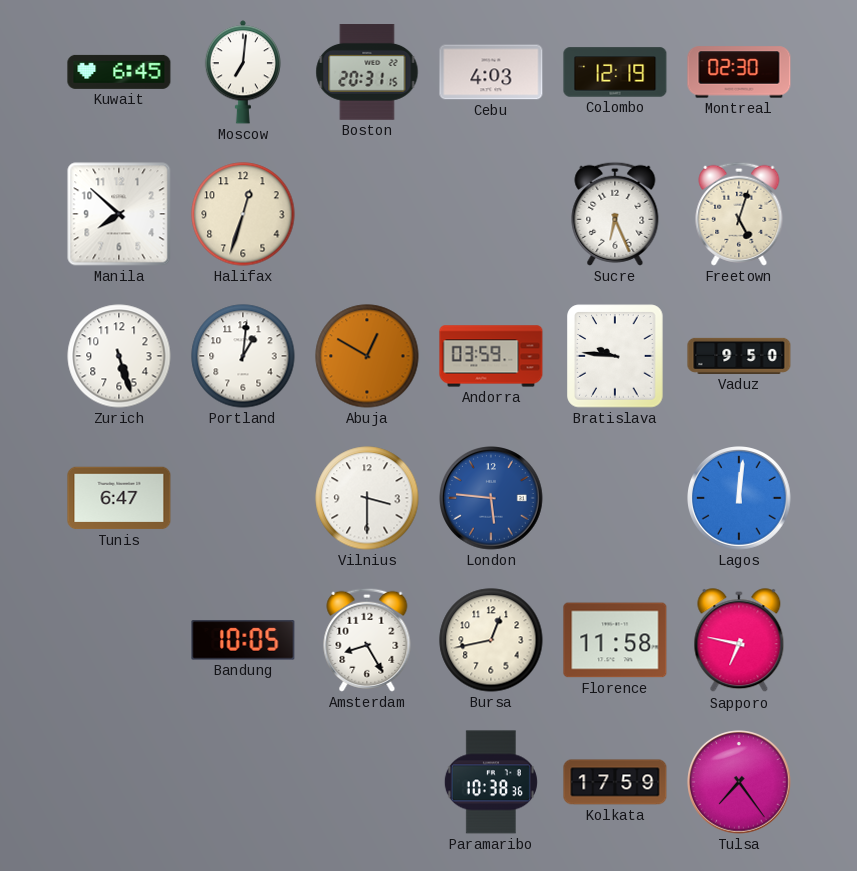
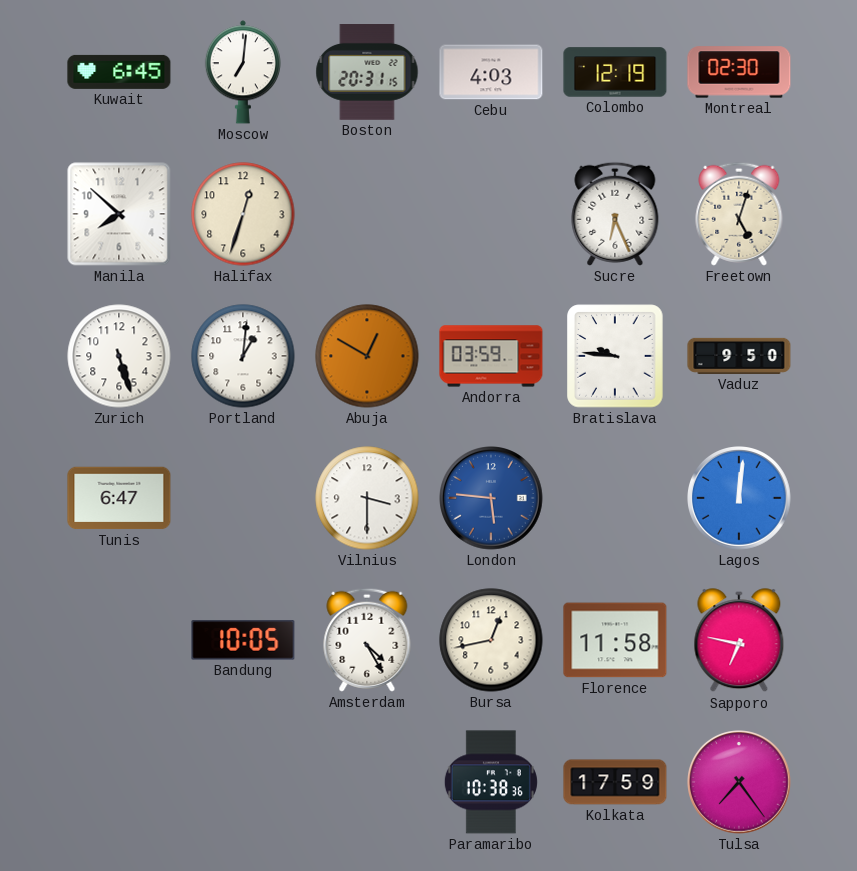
Amsterdam: 8:25 -> 4:25 (367, 640)
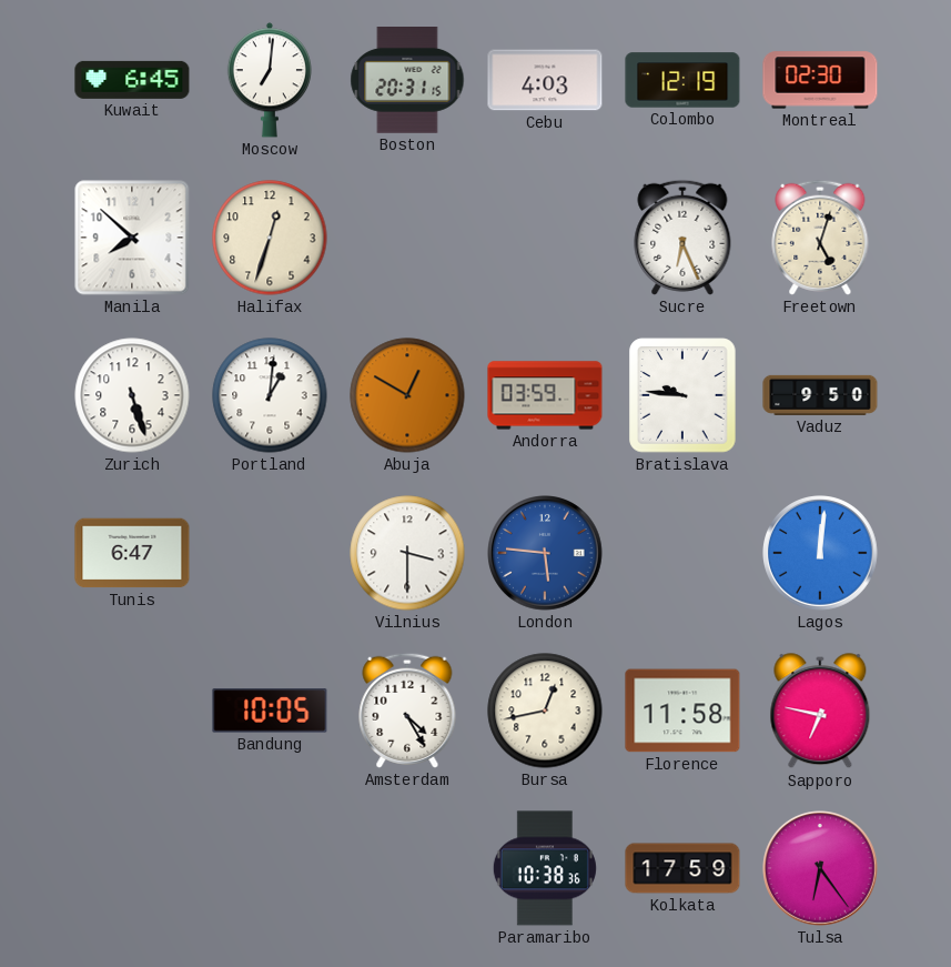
Tulsa: 7:24 -> 6:24 (821, 869)
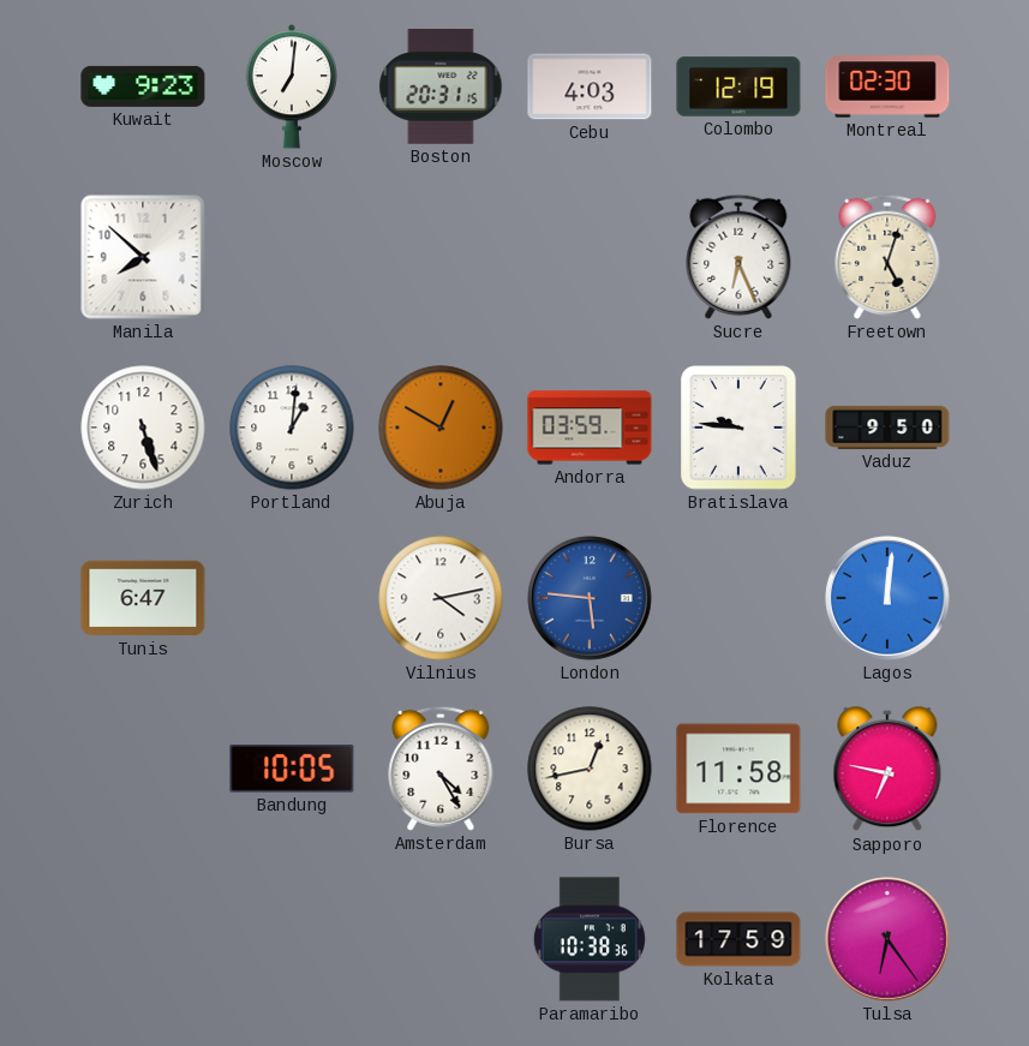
Kuwait: 6:45 -> 9:23 (143, 86)
Halifax: 12:33 -> none (270, 238)
Vilnius: 3:30 -> 4:13 (441, 598)
